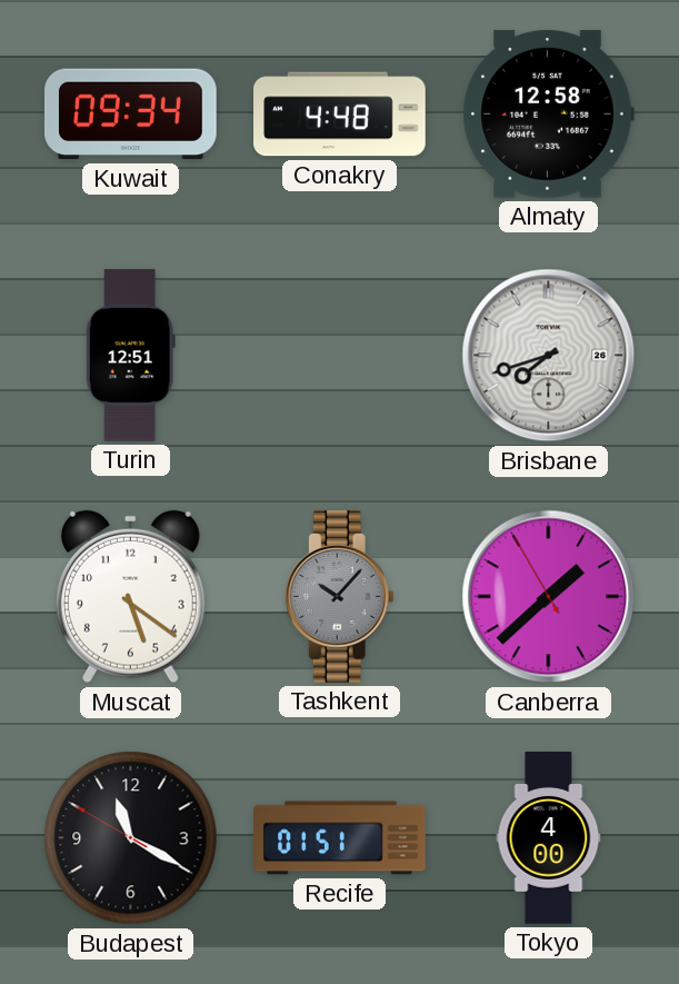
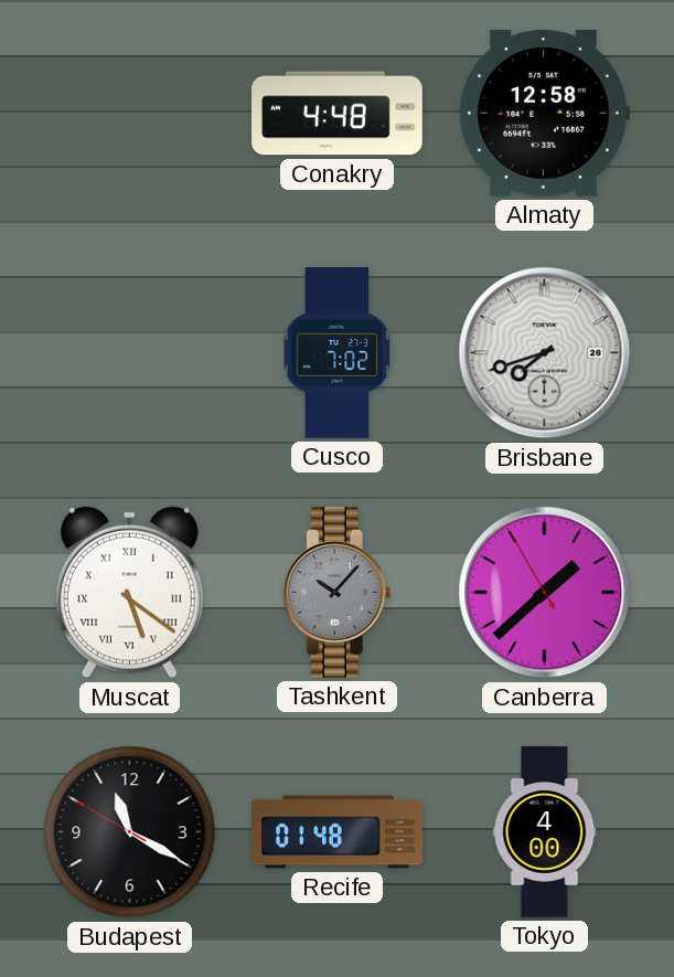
Kuwait: 09:34 -> none (131, 115)
Turin: 12:51 -> none (130, 356)
Cusco: none -> 7:02 (338, 353)
Muscat numerals: Arabic -> Roman (129, 593)
Recife: 01:51 -> 01:48 (338, 832)
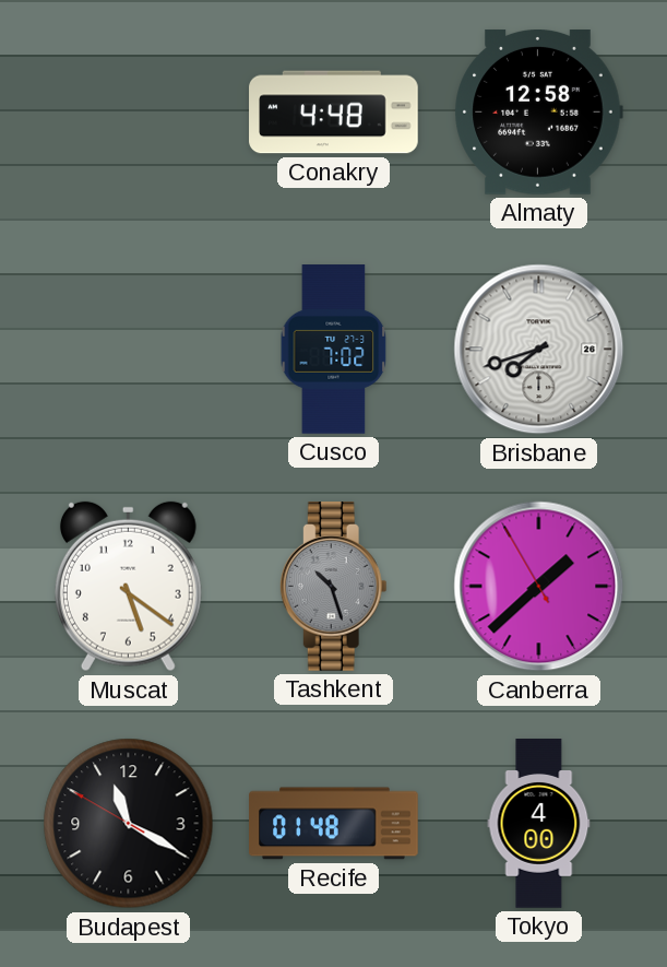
Muscat numerals: Roman -> Arabic (128, 587)
Tashkent: 10:07 -> 10:27 (333, 587)
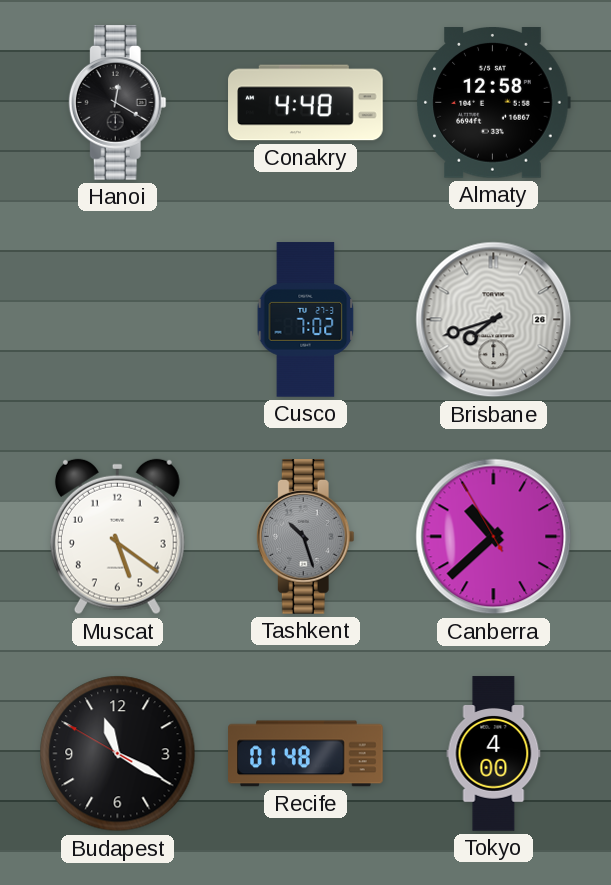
Hanoi: none -> 12:20 (117, 103)
Canberra: 1:37 -> 10:37 (494, 537)
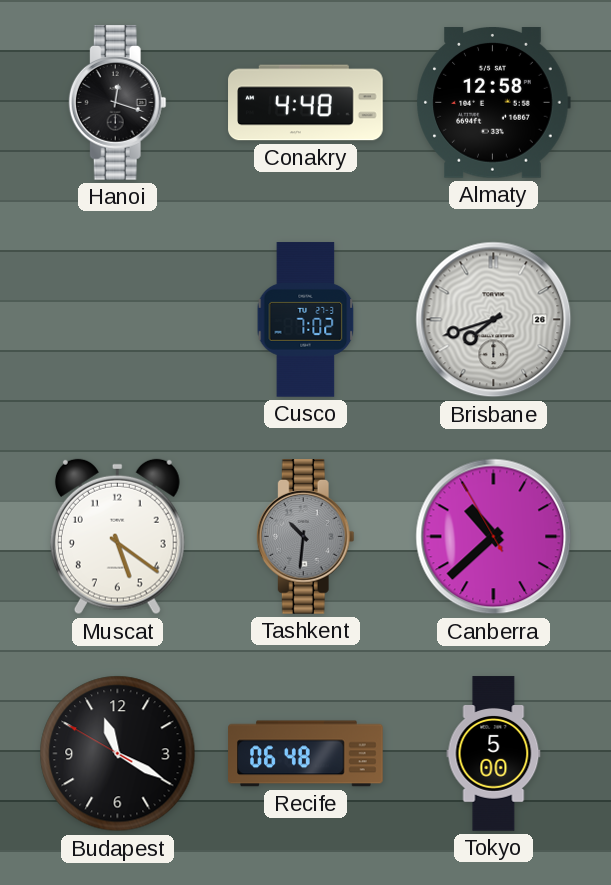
Hanoi: 12:20 -> 12:18 (117, 103)
Tashkent: 10:27 -> 10:31 (305, 537)
Recife: 01:48 -> 06:48 (306, 754)
Tokyo: 4:00 -> 5:00 (494, 754)
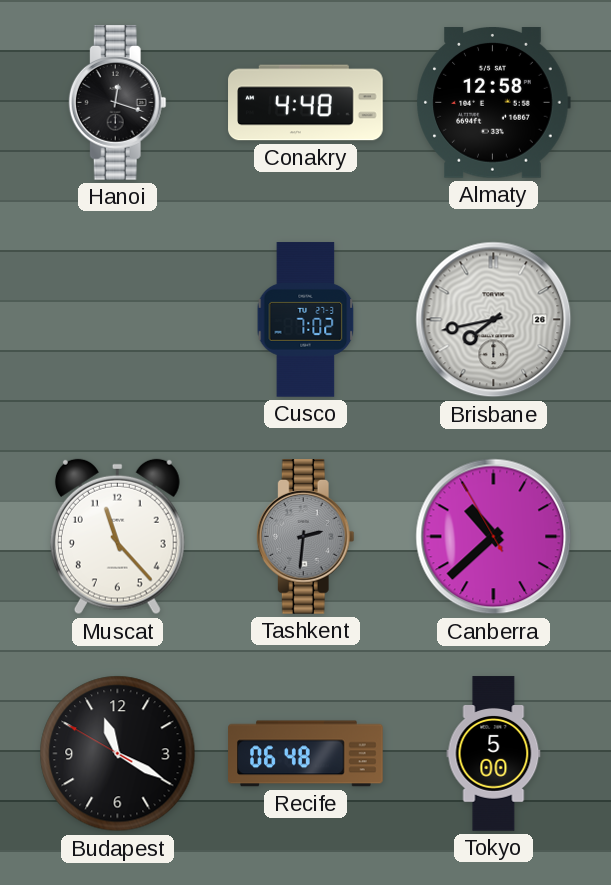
Brisbane: 7:42 -> 7:43 (494, 320)
Muscat: 5:21 -> 11:23 (117, 537)
Tashkent: 10:31 -> 2:31 (305, 537)
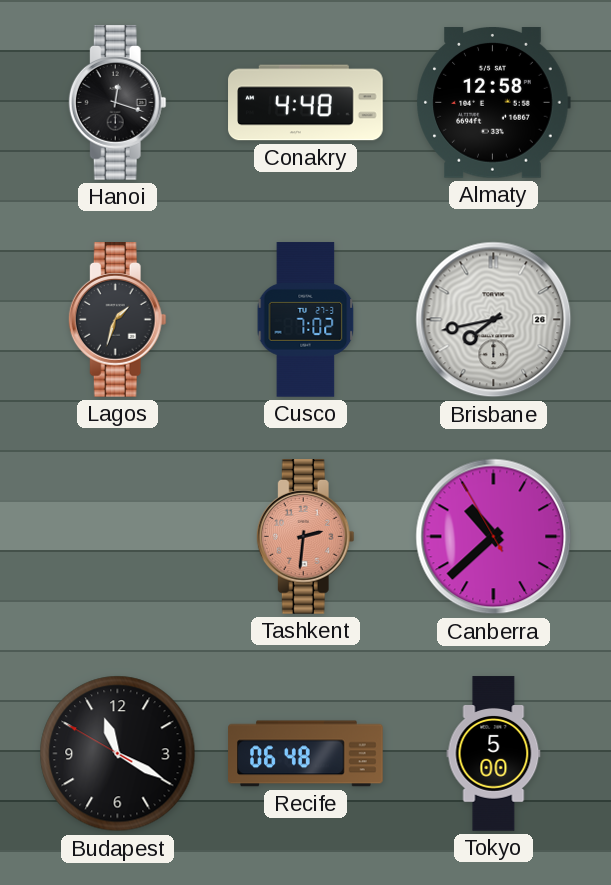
Lagos: none -> 1:33 (117, 320)
Muscat: 11:23 -> none (117, 537)
Tashkent dial: grey -> salmon (305, 537)
